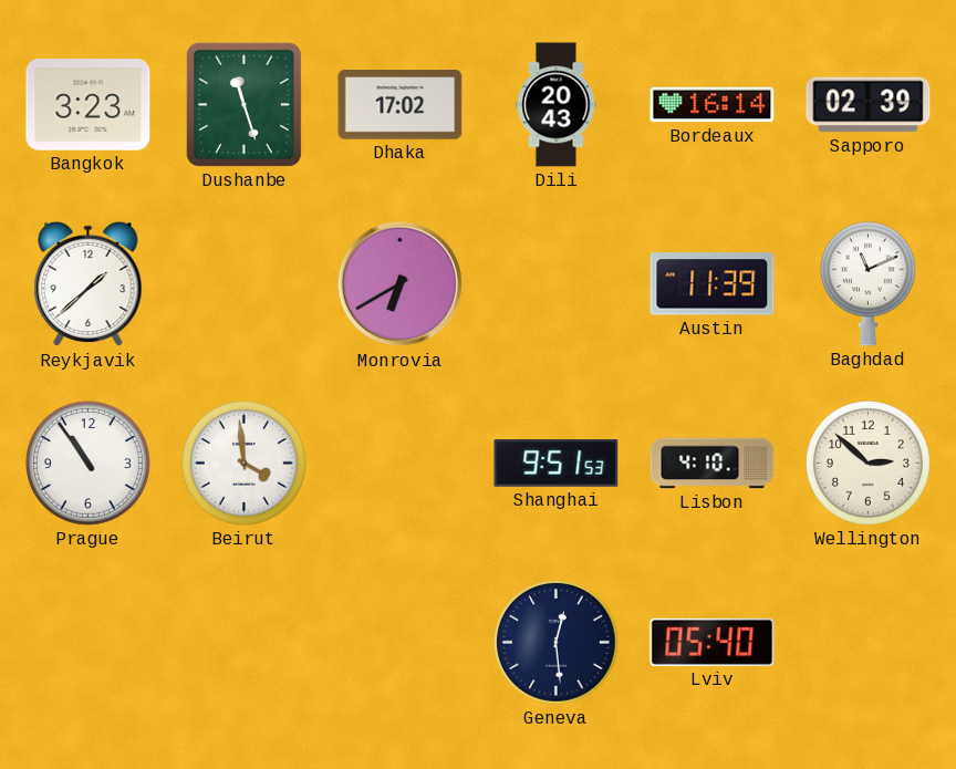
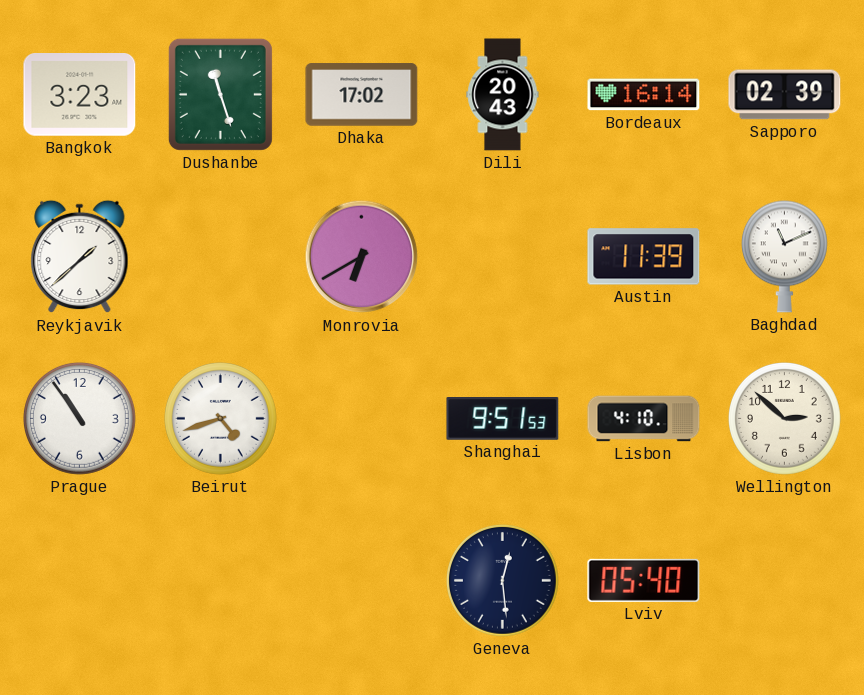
Beirut: 3:59 -> 4:42 (220, 418)
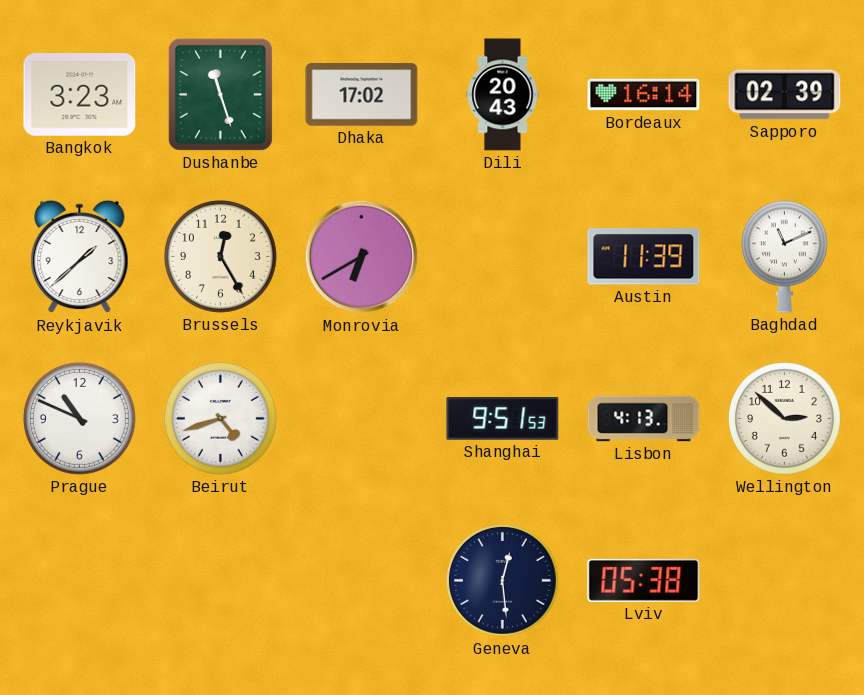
Brussels: none -> 12:25 (220, 256)
Prague: 10:54 -> 10:49 (79, 418)
Lisbon: 4:10 -> 4:13 (644, 419)
Lviv: 05:40 -> 05:38 (644, 580)
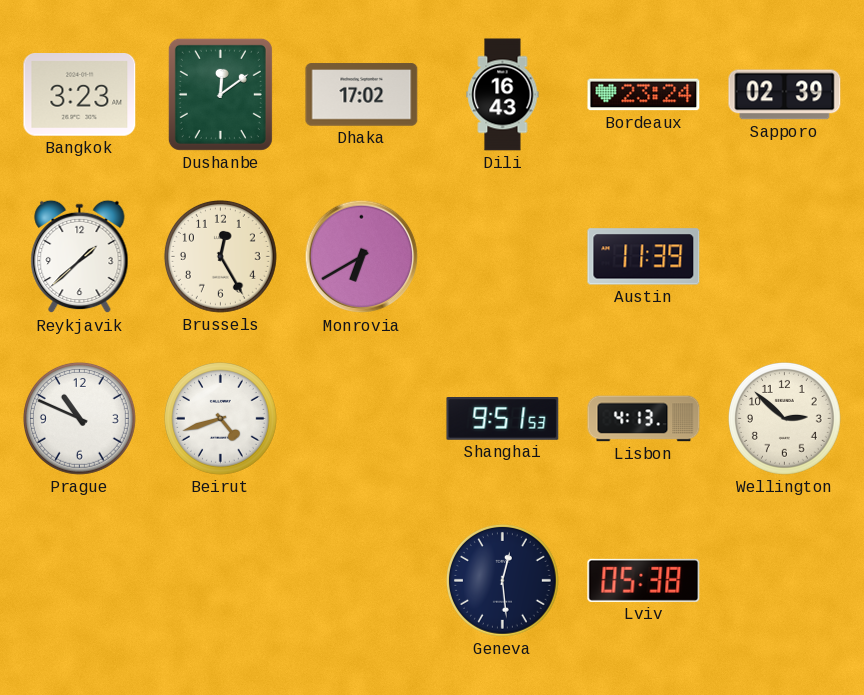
Dushanbe: 11:27 -> 12:09 (220, 94)
Dili: 20:43 -> 16:43 (503, 95)
Bordeaux: 16:14 -> 23:24 (644, 95)
Baghdad: 11:11 -> none (784, 256)
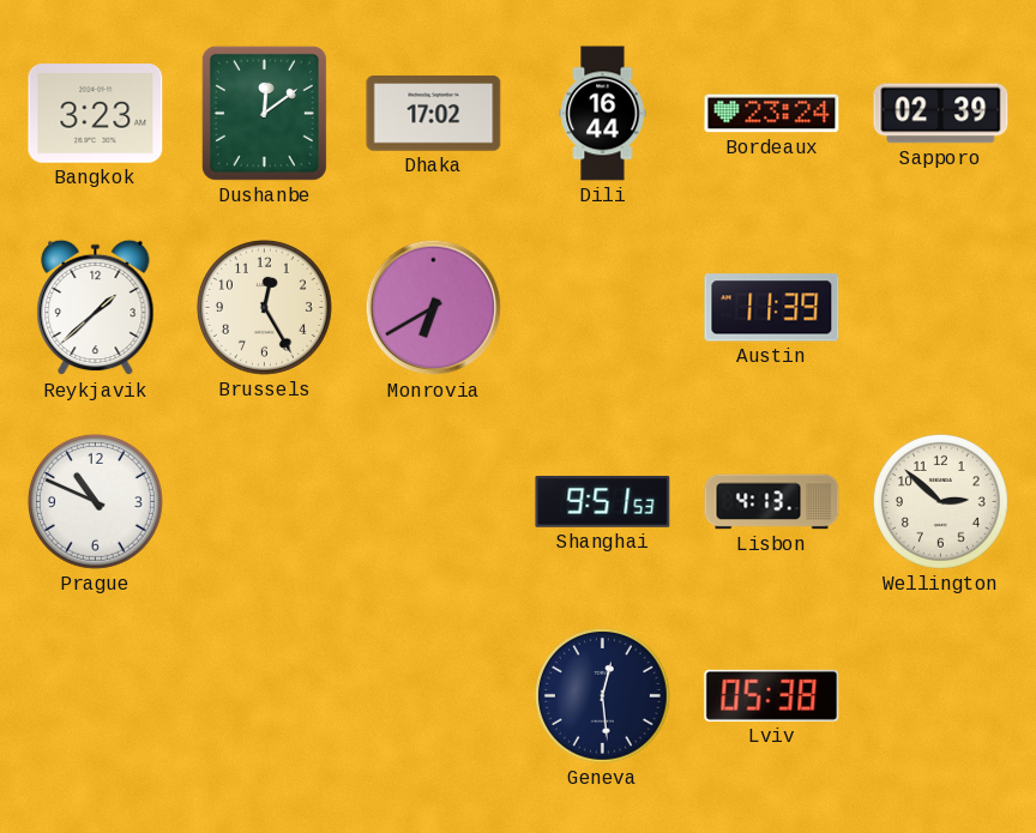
Dili: 16:43 -> 16:44 (603, 114)
Beirut: 4:42 -> none (220, 418)
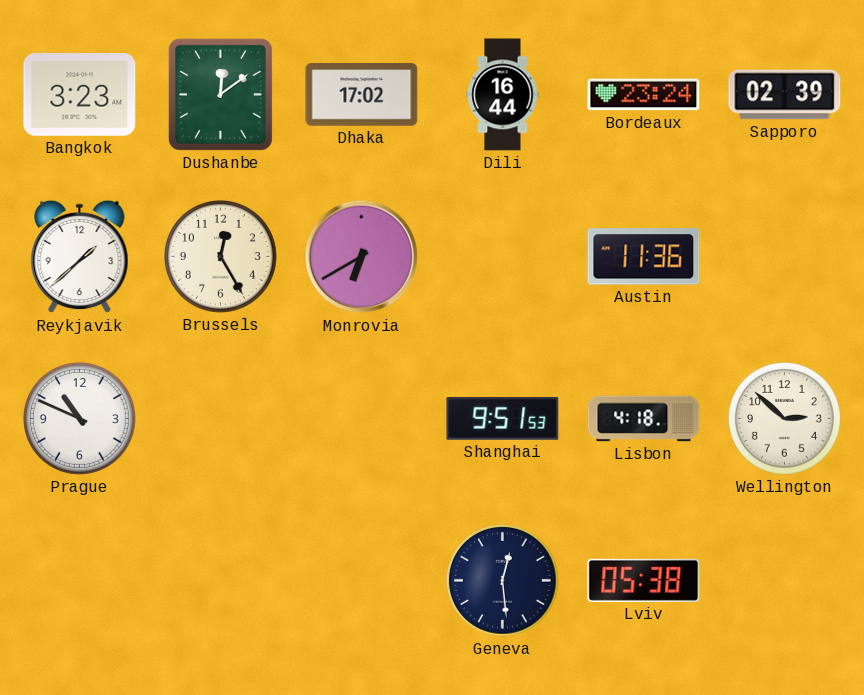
Austin: 11:39 -> 11:36 (644, 257)
Lisbon: 4:13 -> 4:18 (644, 419)
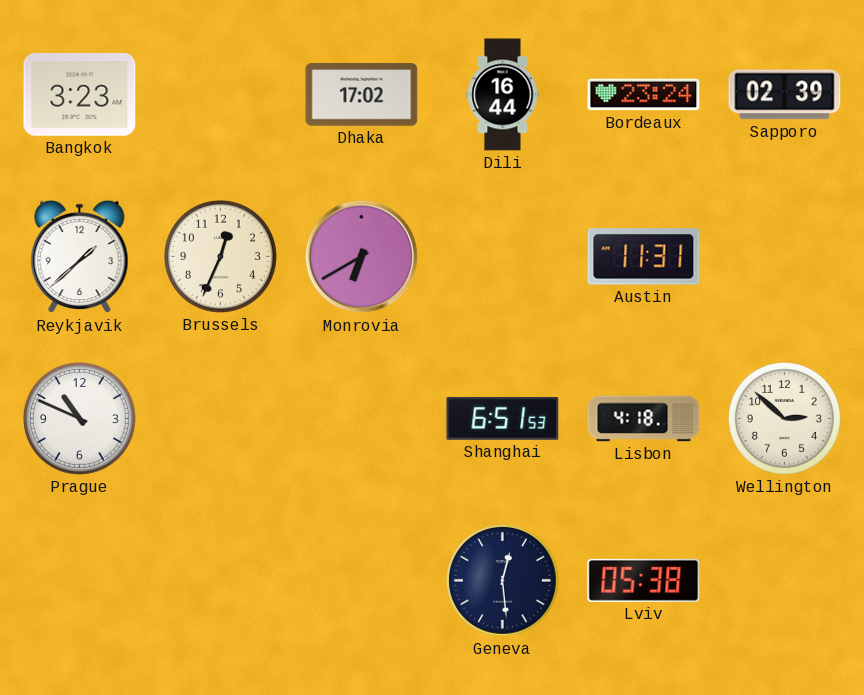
Dushanbe: 12:09 -> none (220, 94)
Brussels: 12:25 -> 12:34 (220, 256)
Austin: 11:36 -> 11:31 (644, 257)
Shanghai: 9:51 -> 6:51 (503, 419)
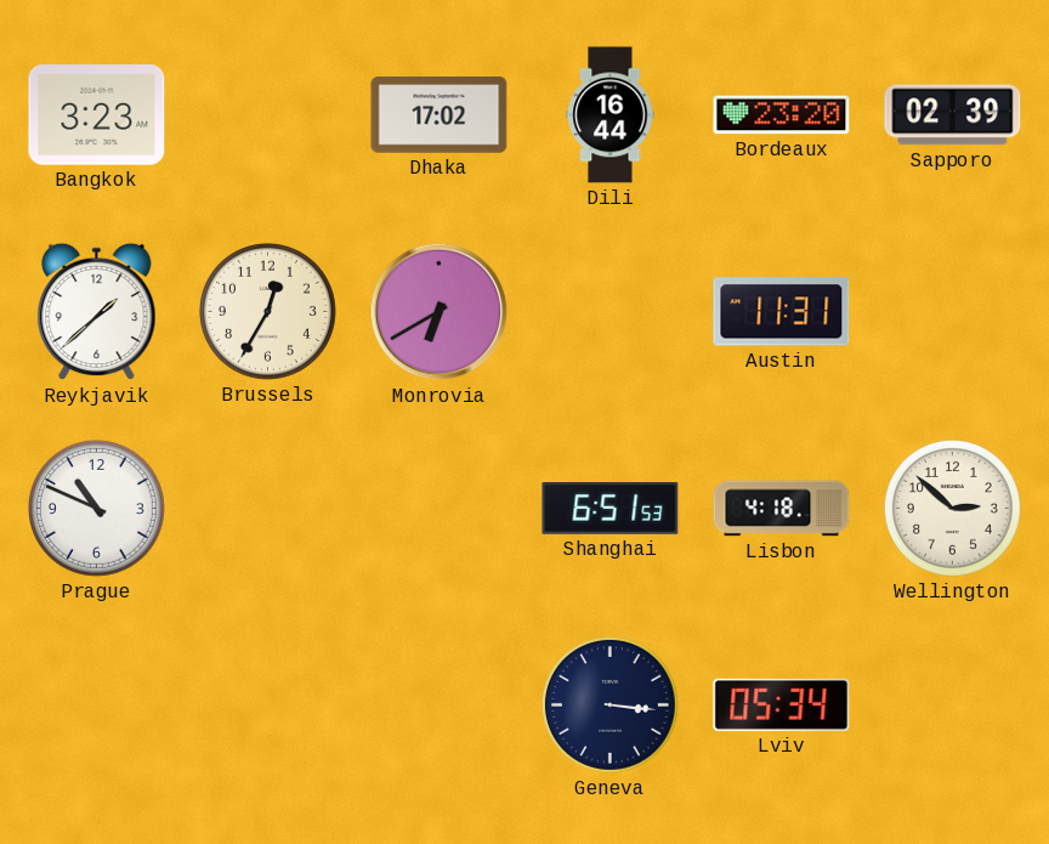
Bordeaux: 23:24 -> 23:20 (782, 115)
Brussels: 12:34 -> 12:35 (267, 311)
Geneva: 12:29 -> 3:16 (609, 704)
Lviv: 05:38 -> 05:34 (782, 704)
